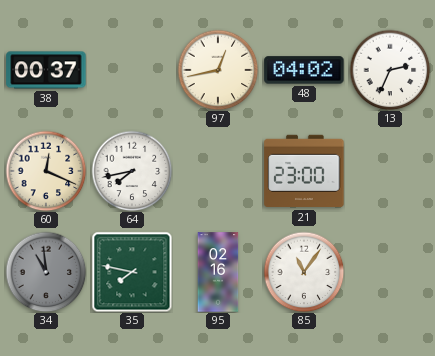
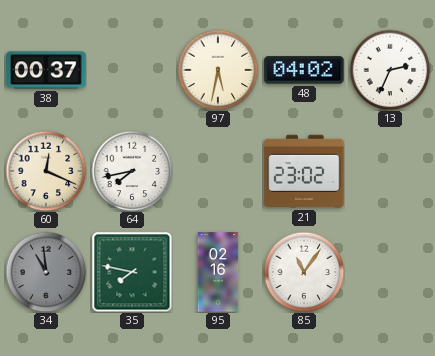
97: 12:43 -> 5:32 (218, 70)
21: 23:00 -> 23:02 (304, 171)
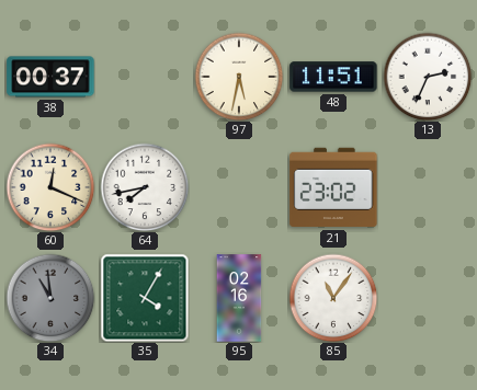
48: 04:02 -> 11:51 (333, 77)
35: 7:47 -> 4:05 (145, 298)
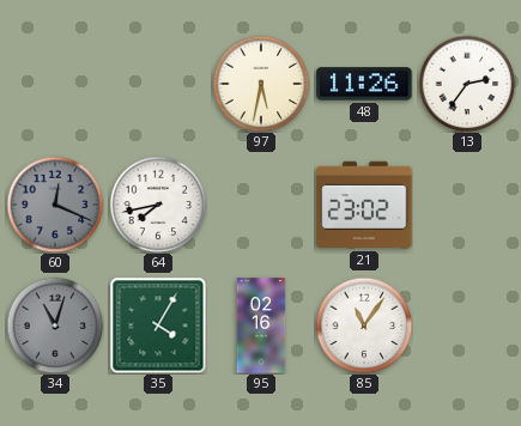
38: 00:37 -> none (50, 77)
48: 11:51 -> 11:26 (364, 84)
13: 2:34 -> 2:36 (467, 84)
60 dial: cream -> grey (55, 205)
34: 10:59 -> 11:03 (55, 325)
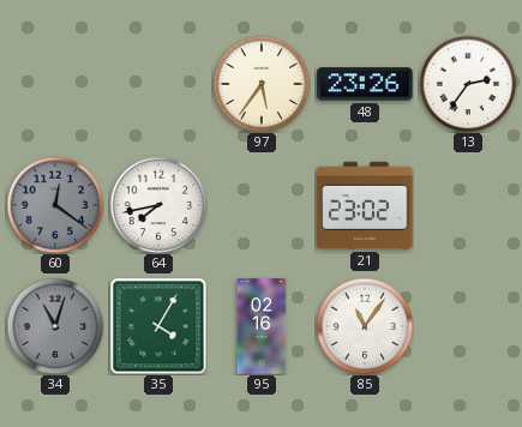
97: 5:32 -> 5:36 (262, 84)
48: 11:26 -> 23:26 (365, 84)
60: 12:19 -> 12:21 (55, 205)
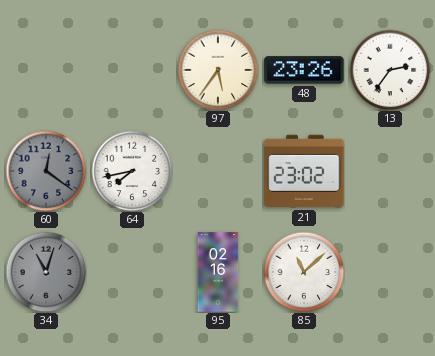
35: 4:05 -> none (158, 326)
85: 11:06 -> 11:08 (304, 272)
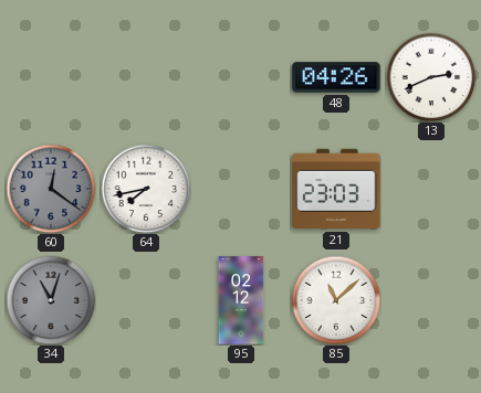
97: 5:36 -> none (218, 70)
48: 23:26 -> 04:26 (336, 77)
13: 2:36 -> 2:41 (431, 77)
21: 23:02 -> 23:03 (336, 189)
95: 02:16 -> 02:12 (241, 300)
